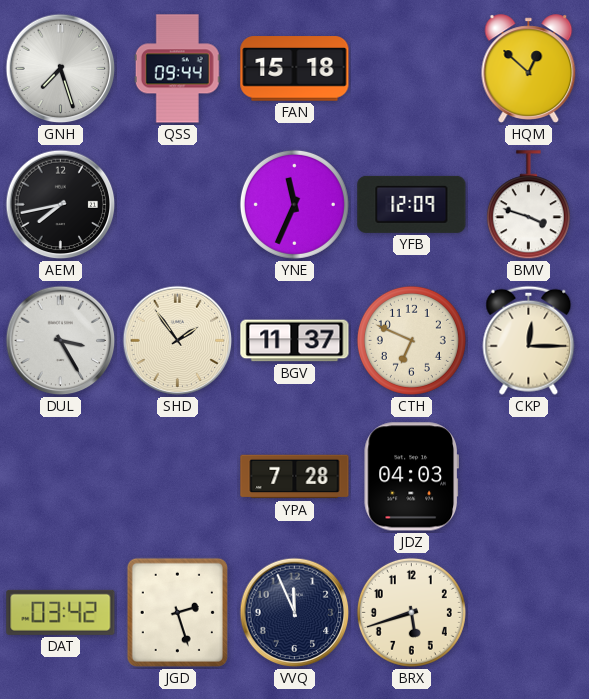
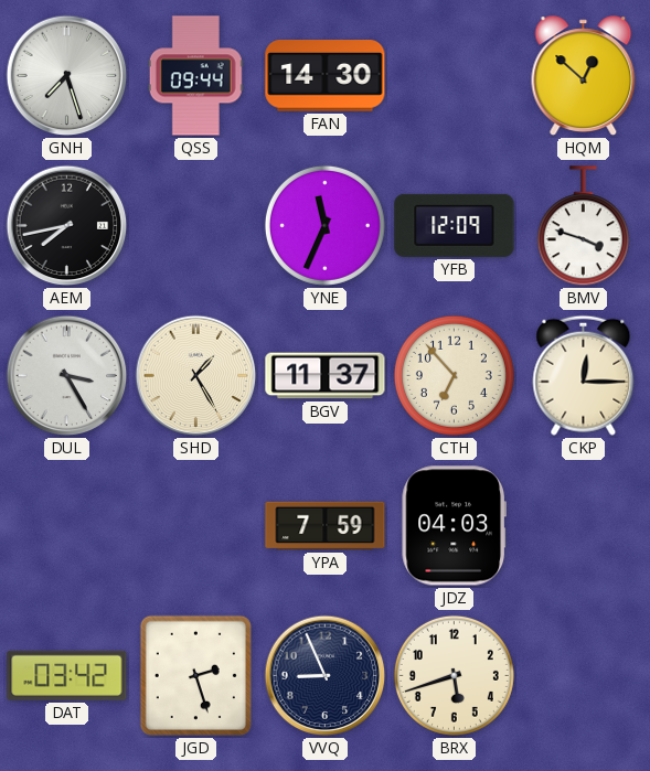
FAN: 15:18 -> 14:30 (326, 76)
SHD: 1:54 -> 1:25 (196, 376)
CTH: 6:49 -> 6:53 (454, 375)
YPA: 7:28 -> 7:59 (326, 526)
VVQ: 11:56 -> 8:56 (326, 676)
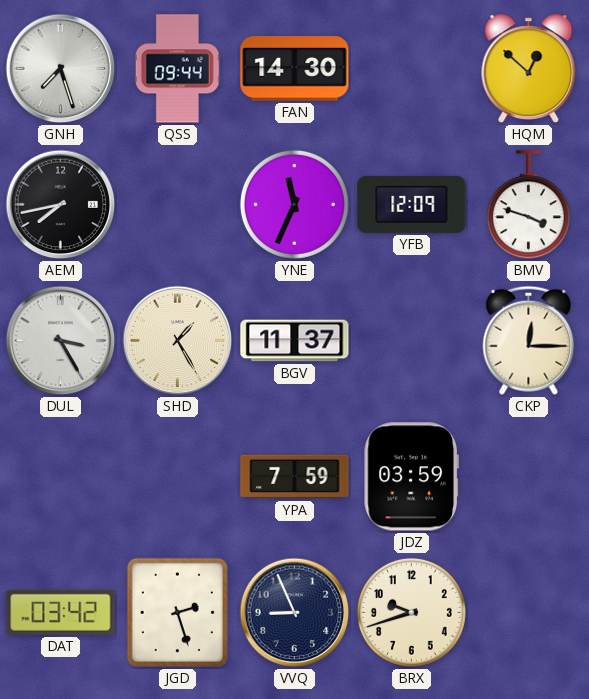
CTH: 6:53 -> none (454, 375)
JDZ: 04:03 -> 03:59 (411, 477)
BRX: 5:42 -> 9:42 (411, 612)
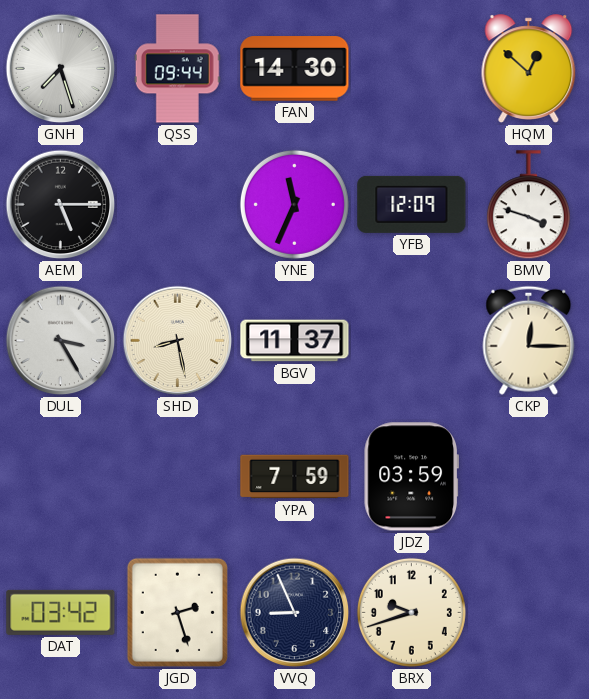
AEM: 7:43 -> 5:15 (61, 205)
SHD: 1:25 -> 8:28 (178, 341)
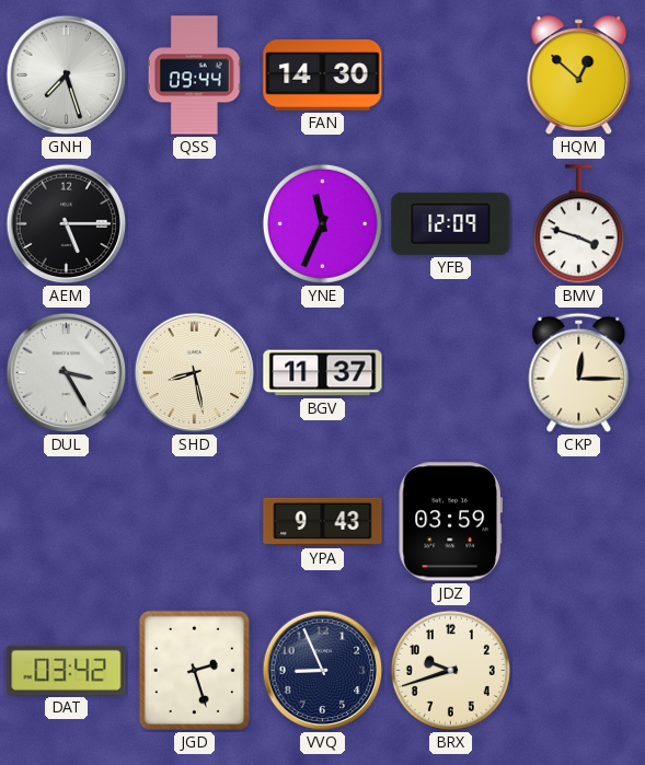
YPA: 7:59 -> 9:43 (323, 522)
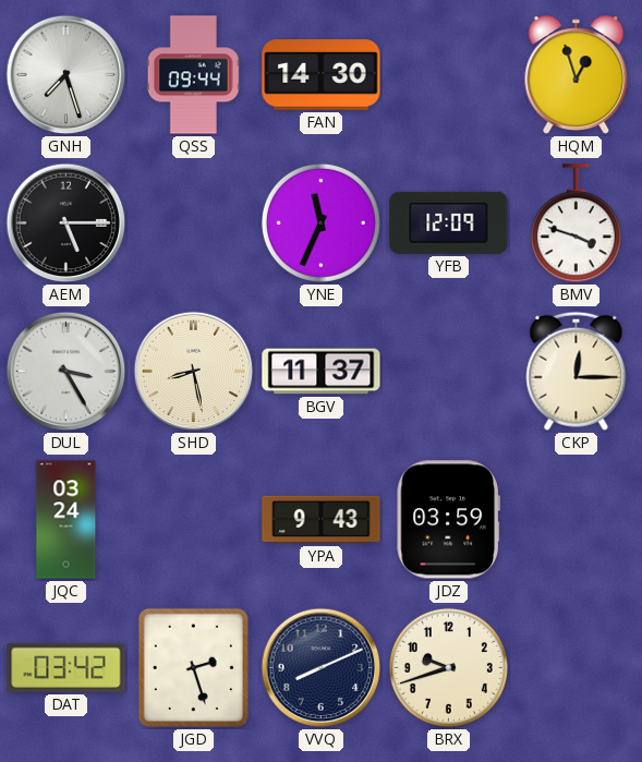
HQM: 12:52 -> 12:57 (577, 75)
JQC: none -> 03:24 (66, 520)
VVQ: 8:56 -> 8:11 (322, 668)
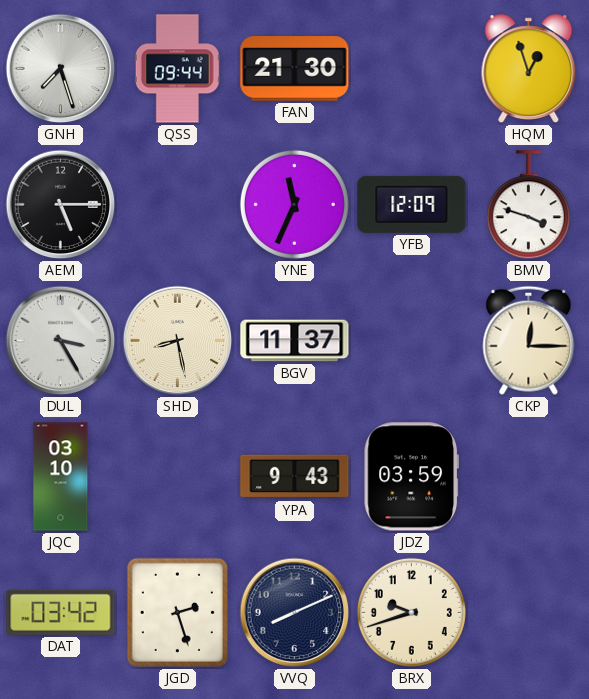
FAN: 14:30 -> 21:30 (295, 69)
JQC: 03:24 -> 03:10 (61, 477)
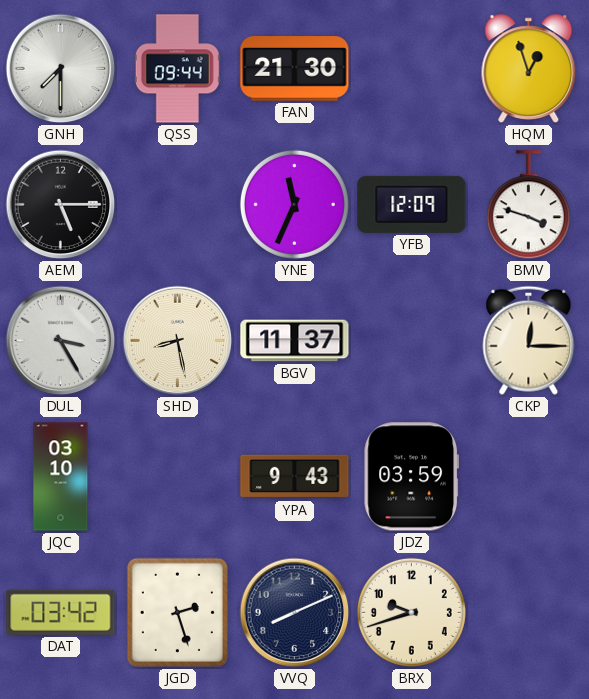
GNH: 7:27 -> 7:30 (61, 69)
